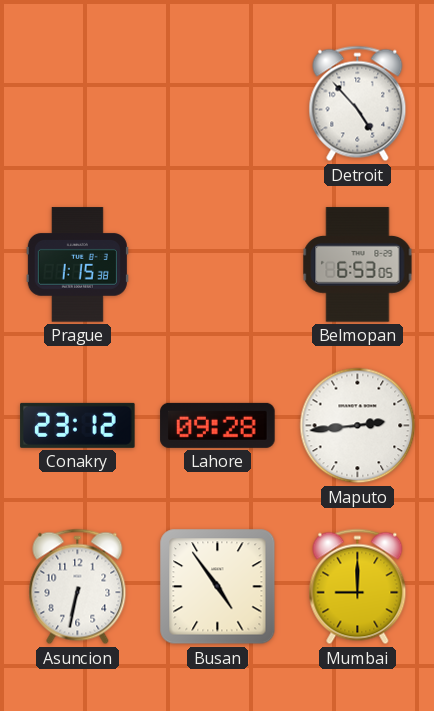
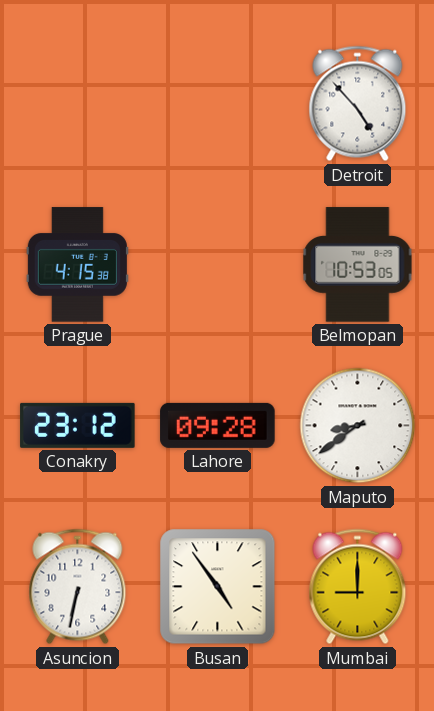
Prague: 1:15 -> 4:15 (77, 265)
Belmopan: 6:53 -> 10:53 (358, 265)
Maputo: 2:44 -> 8:39 (358, 426)
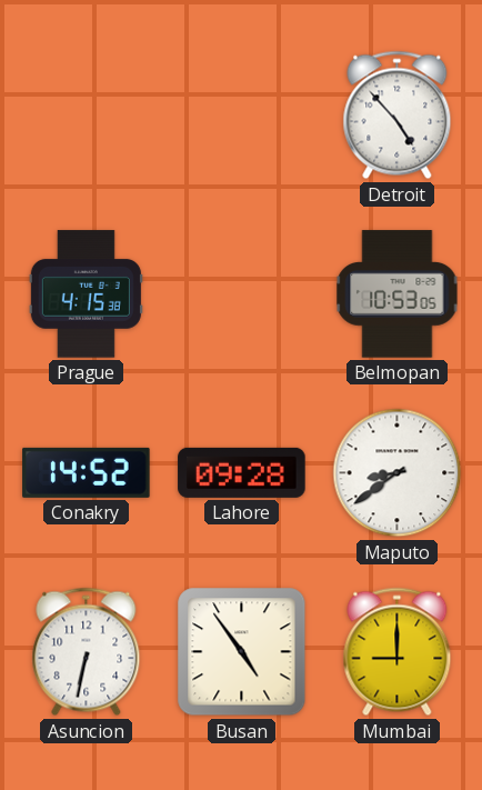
Conakry: 23:12 -> 14:52 (87, 472)
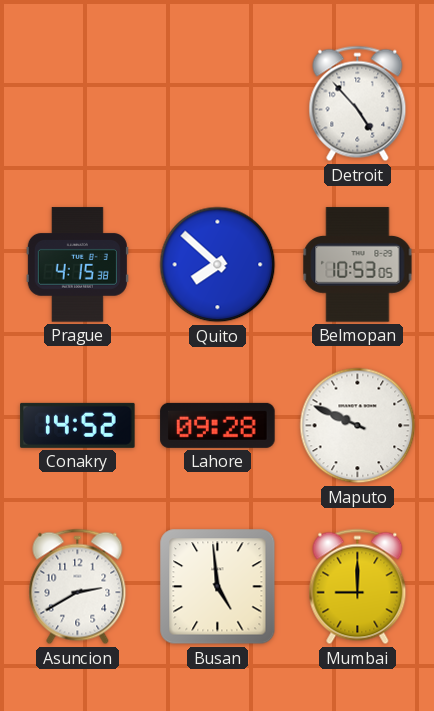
Quito: none -> 7:52 (218, 265)
Maputo: 8:39 -> 9:49 (358, 426)
Asuncion: 6:32 -> 2:40 (78, 587)
Busan: 4:54 -> 4:59 (218, 587)
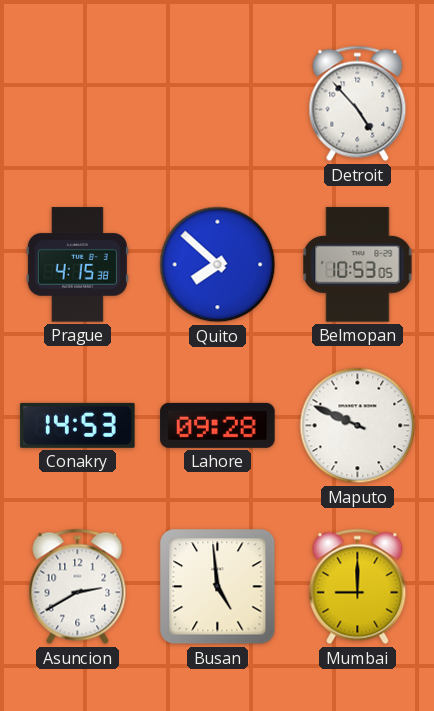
Conakry: 14:52 -> 14:53 (78, 425)
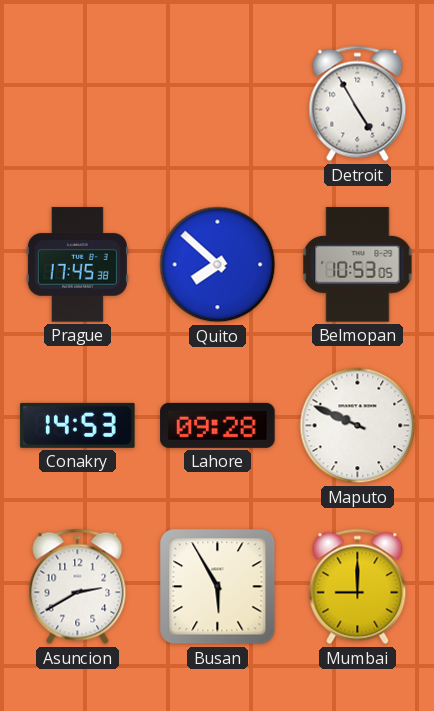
Detroit: 4:53 -> 4:55 (358, 104)
Prague: 4:15 -> 17:45 (77, 265)
Busan: 4:59 -> 5:55 (218, 587)
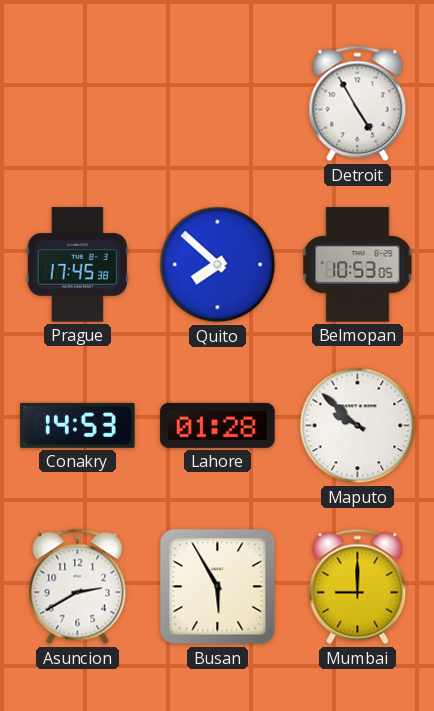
Lahore: 09:28 -> 01:28 (218, 425)
Maputo: 9:49 -> 9:52 (358, 426)
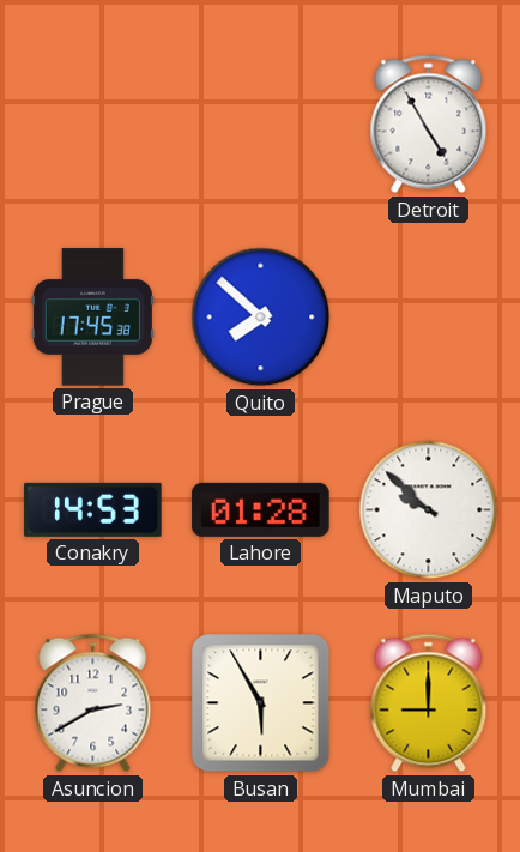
Belmopan: 10:53 -> none (358, 265)
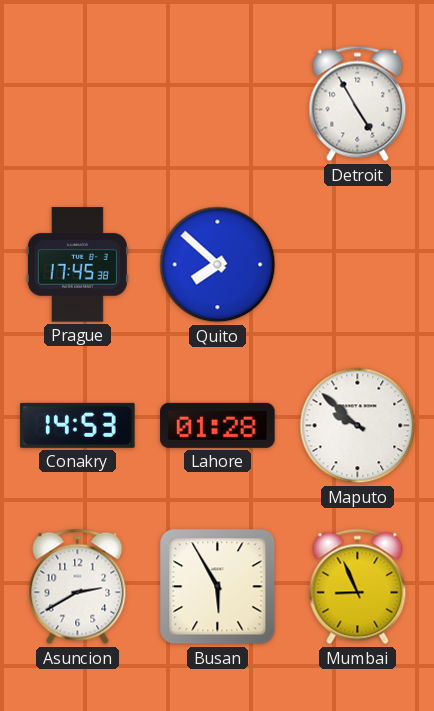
Mumbai: 9:00 -> 8:56 (358, 587)
